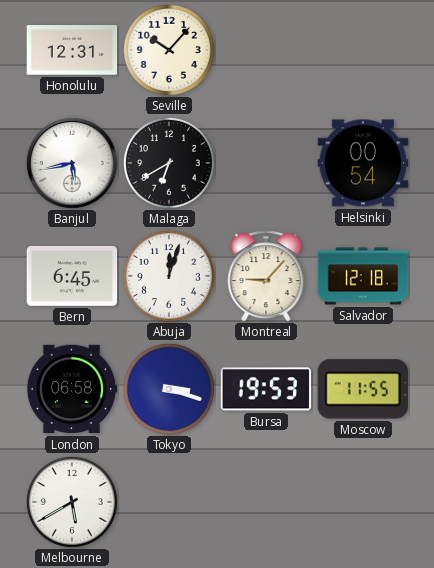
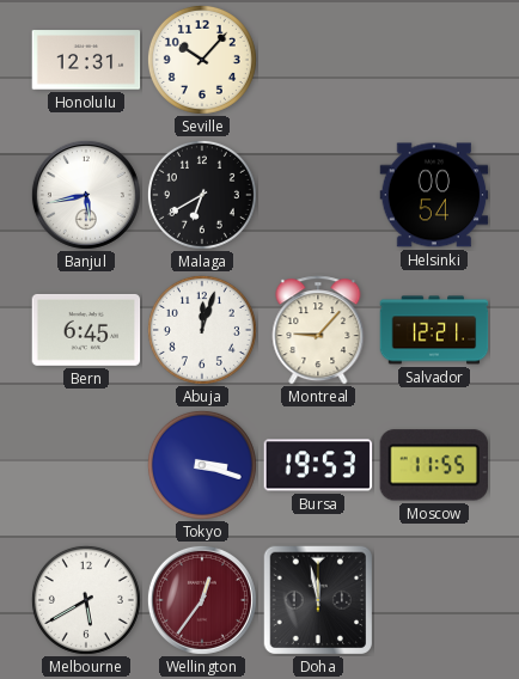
Salvador: 12:18 -> 12:21 (434, 330)
London: 06:58 -> none (72, 389)
Wellington: none -> 12:36 (202, 600)
Doha: none -> 11:58 (317, 599)
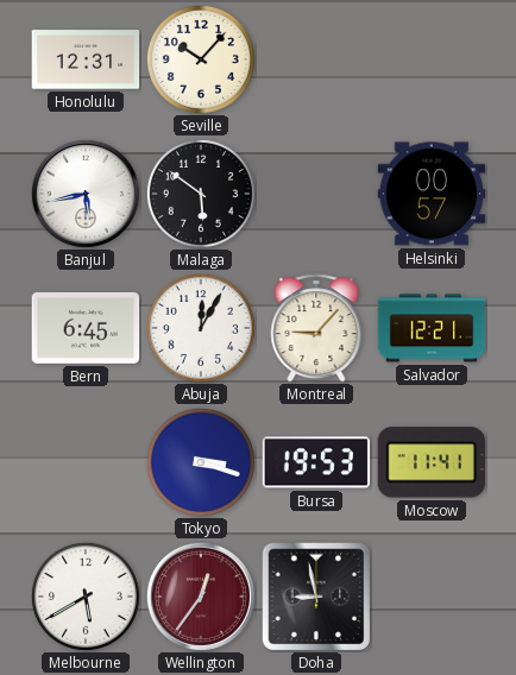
Malaga: 6:40 -> 5:51 (201, 194)
Helsinki: 00:54 -> 00:57 (432, 194)
Abuja: 12:03 -> 12:05 (201, 328)
Moscow: 11:55 -> 11:41 (430, 462)
Doha: 11:58 -> 8:58 (315, 595)
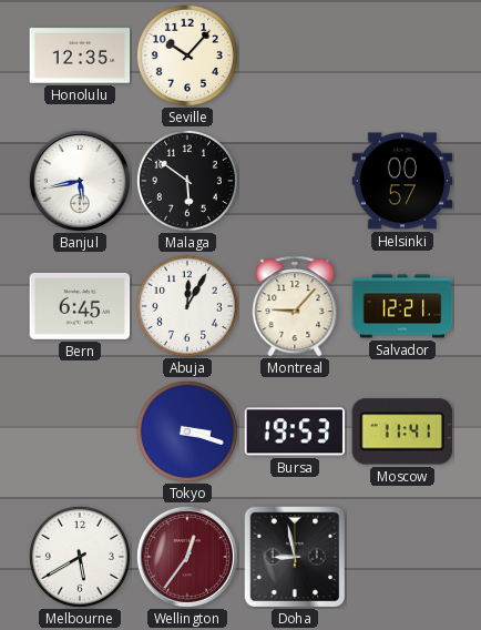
Honolulu: 12:31 -> 12:35 (80, 55)
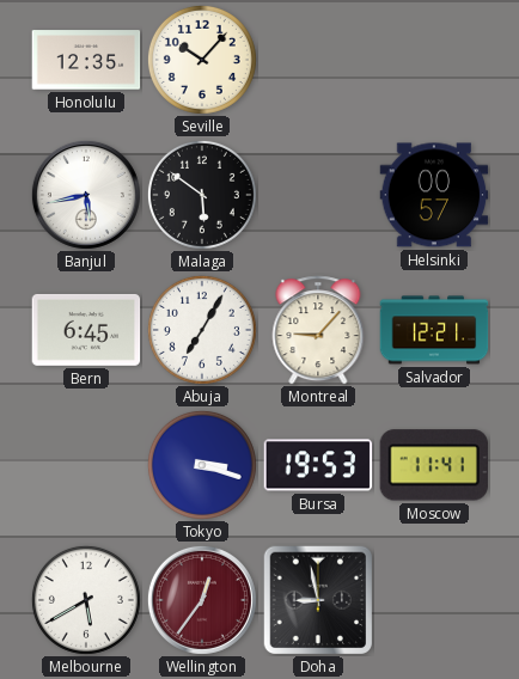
Abuja: 12:05 -> 7:05 (202, 330)
